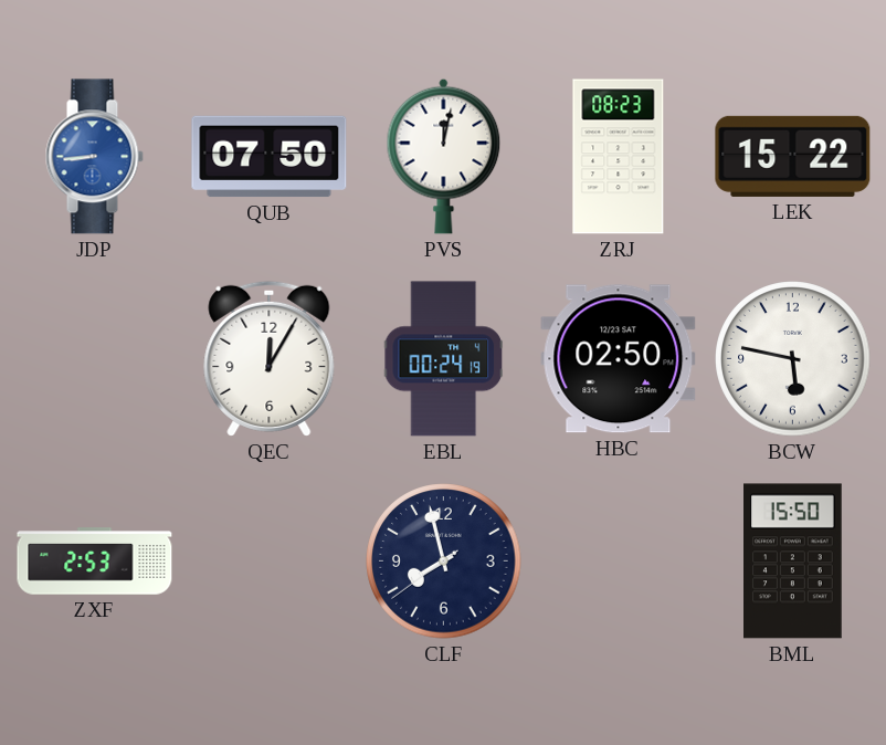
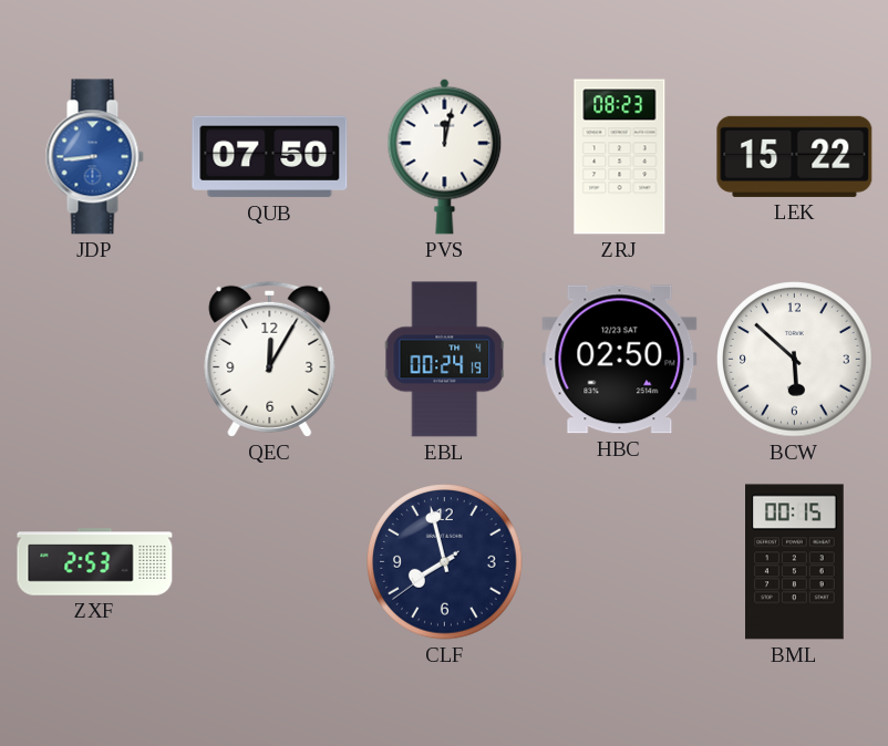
BCW: 5:47 -> 5:52 (795, 360)
BML: 15:50 -> 00:15 (795, 562)
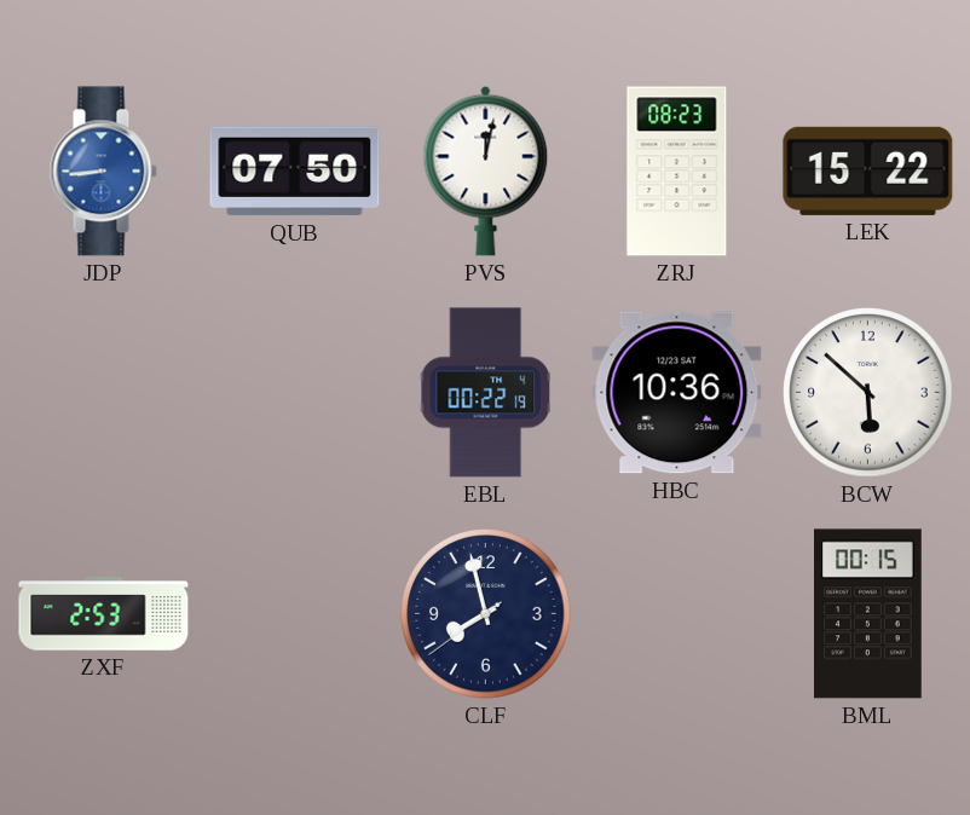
QEC: 12:05 -> none (270, 359)
EBL: 00:24 -> 00:22 (486, 393)
HBC: 02:50 -> 10:36 (677, 393)
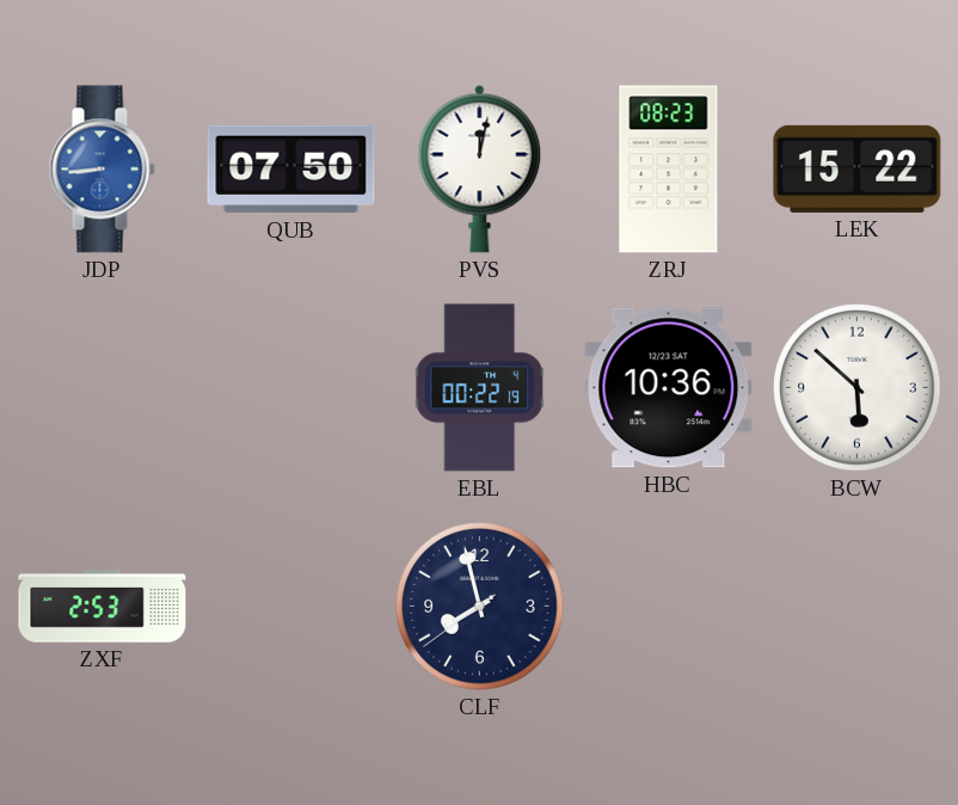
BML: 00:15 -> none (868, 614)
